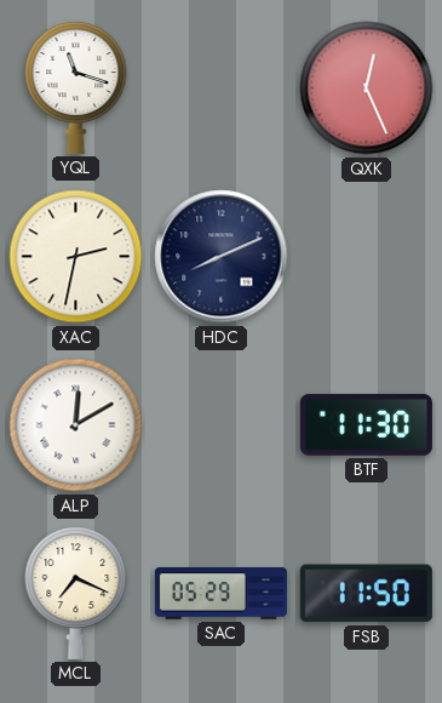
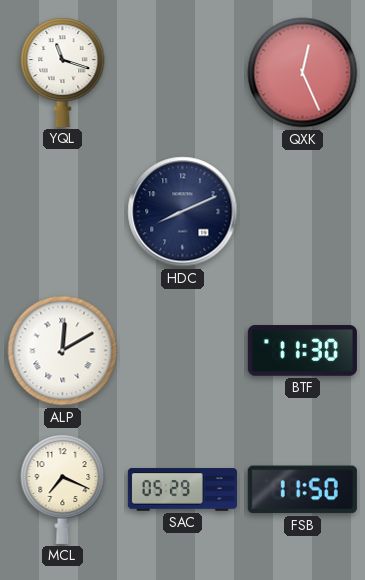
XAC: 2:32 -> none (76, 257)
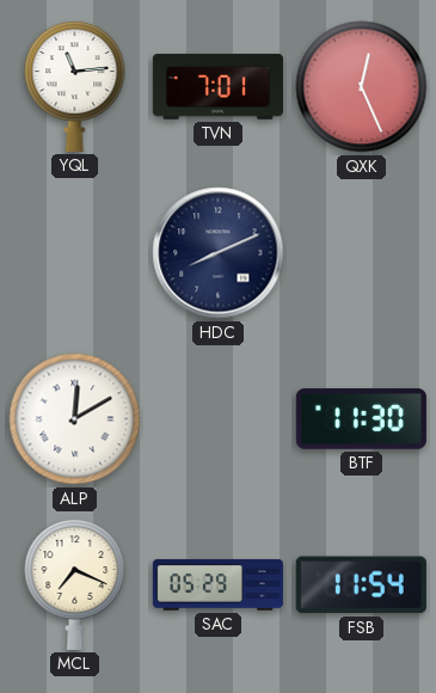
YQL: 11:18 -> 11:14 (75, 86)
TVN: none -> 7:01 (217, 87)
FSB: 11:50 -> 11:54 (361, 585)
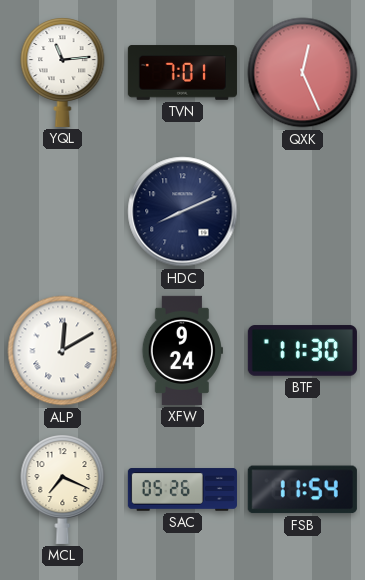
XFW: none -> 9:24 (182, 350)
SAC: 05:29 -> 05:26 (182, 490)
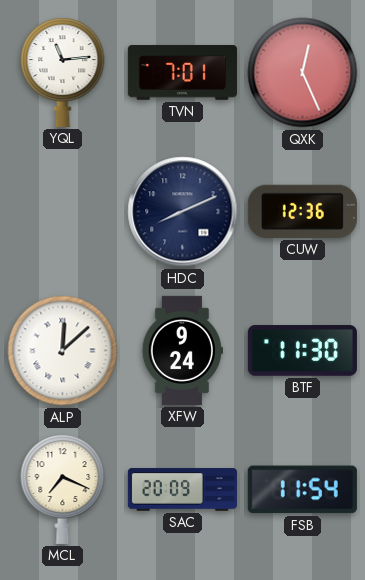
CUW: none -> 12:36 (302, 211)
ALP: 12:10 -> 12:08 (63, 351)
SAC: 05:26 -> 20:09 (182, 490)
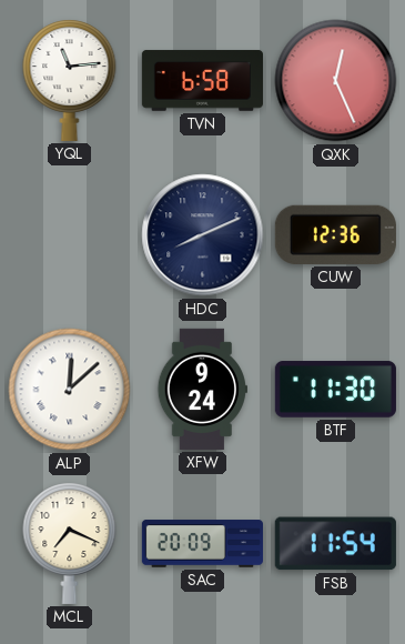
TVN: 7:01 -> 6:58 (202, 81)
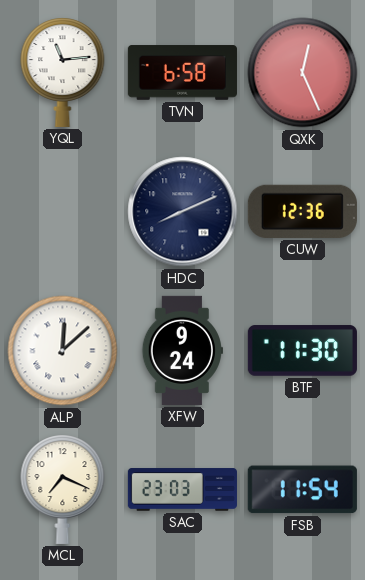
SAC: 20:09 -> 23:03 (182, 490)
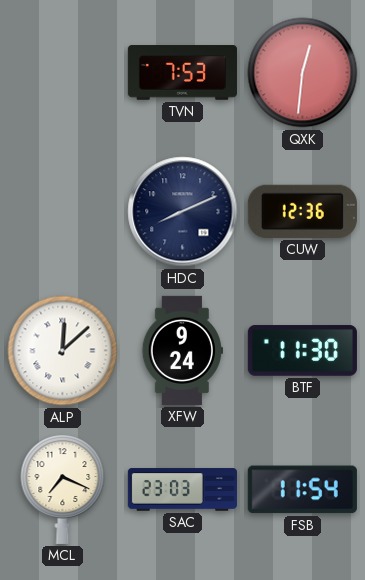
YQL: 11:14 -> none (63, 72)
TVN: 6:58 -> 7:53 (182, 73)
QXK: 12:26 -> 12:31 (303, 73)
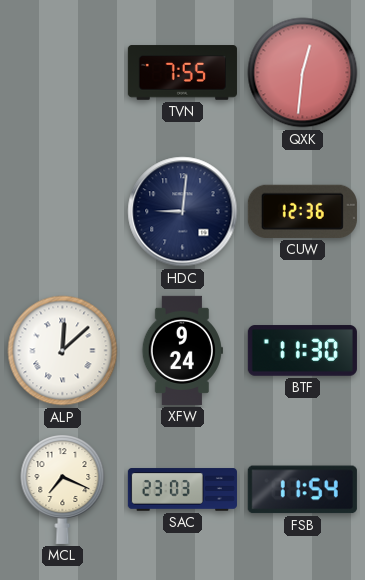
TVN: 7:53 -> 7:55 (182, 73)
HDC: 8:11 -> 9:01 (183, 212)
